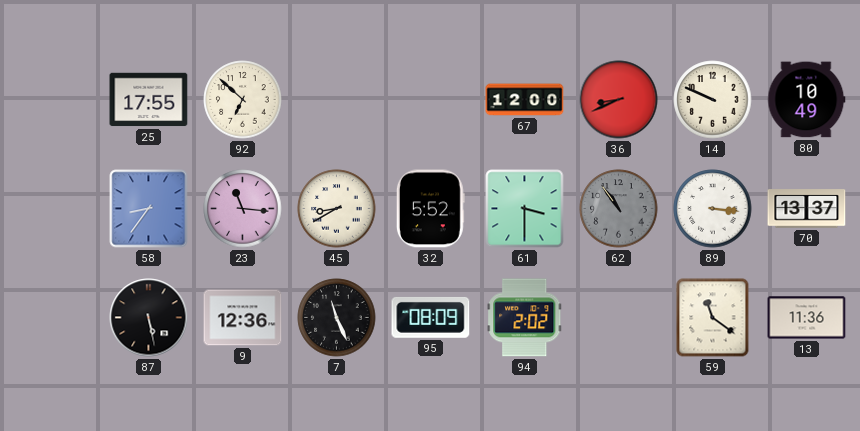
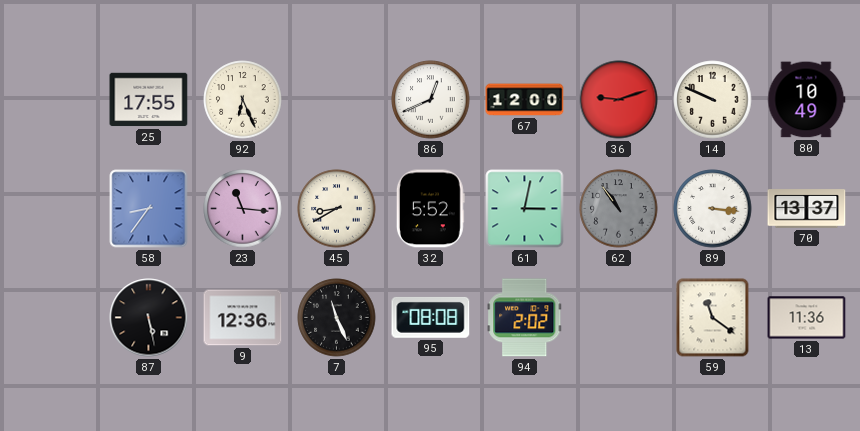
92: 6:52 -> 6:26 (243, 100)
86: none -> 12:41 (431, 100)
36: 8:41 -> 9:12 (619, 100)
61: 3:30 -> 3:02 (525, 209)
95: 08:09 -> 08:08 (431, 317)
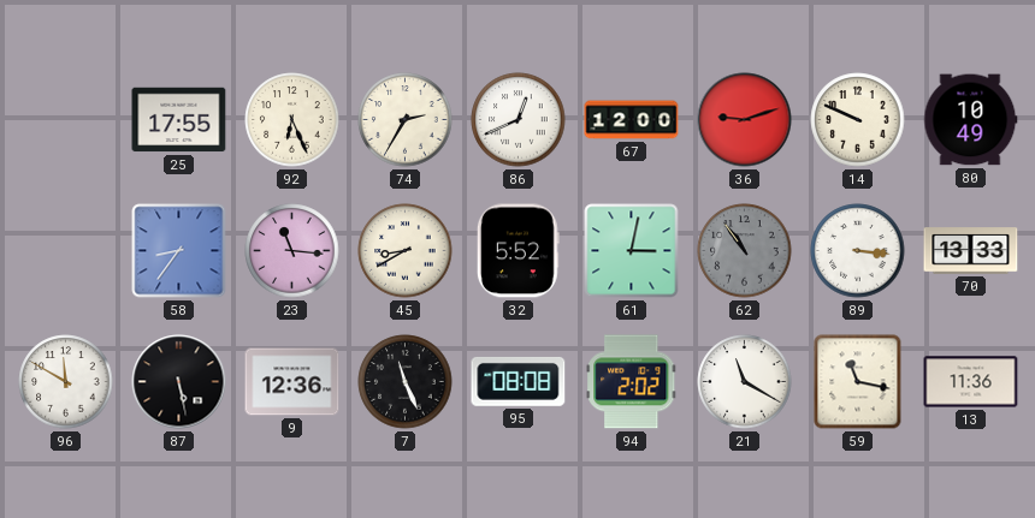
74: none -> 2:35 (406, 120)
70: 13:37 -> 13:33 (971, 251)
96: none -> 11:50 (66, 382)
21: none -> 11:20 (745, 382)
59: 11:21 -> 11:17 (858, 382)
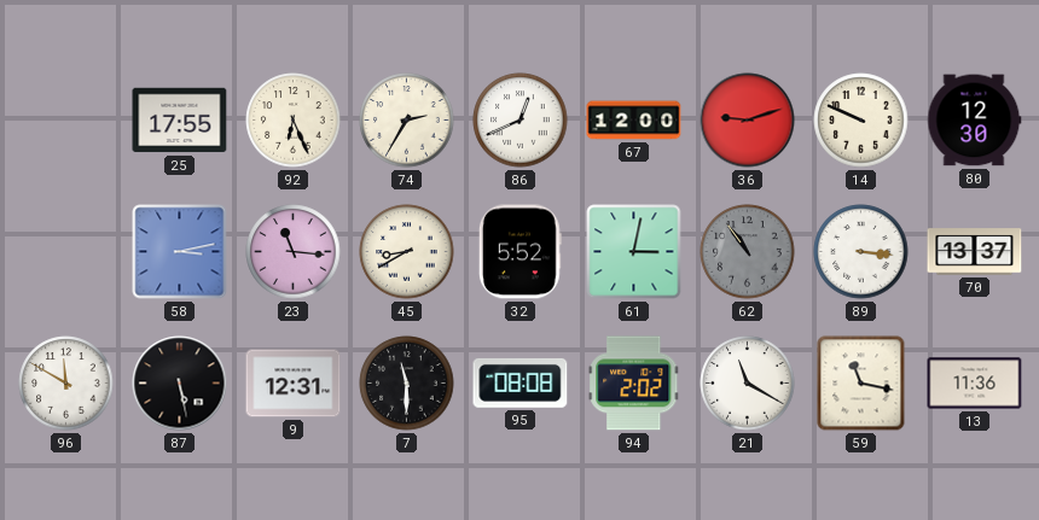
80: 10:49 -> 12:30 (975, 121)
58: 8:36 -> 3:13 (180, 252)
70: 13:33 -> 13:37 (975, 252)
9: 12:36 -> 12:31 (294, 384)
7: 11:26 -> 11:30 (407, 384)
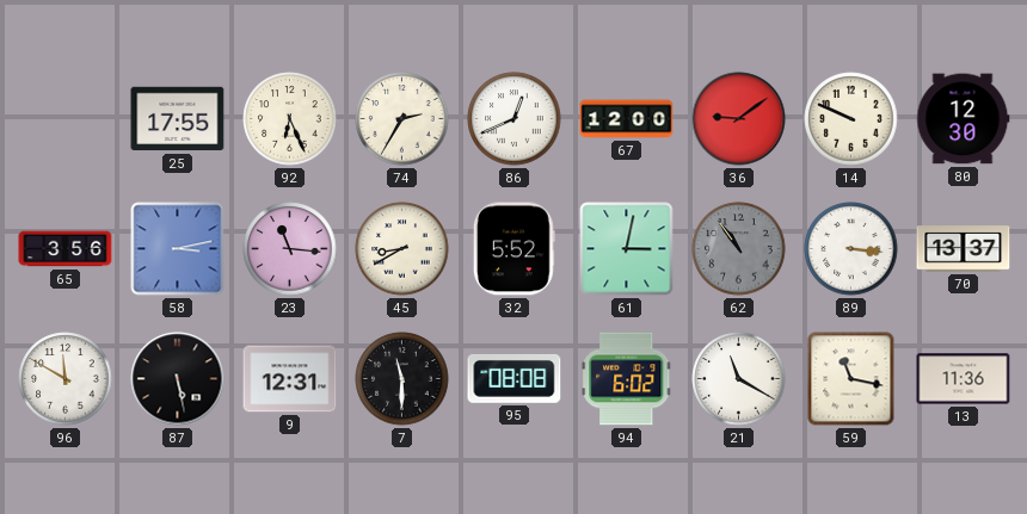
36: 9:12 -> 9:09 (739, 119)
65: none -> 3:56 (66, 249)
94: 2:02 -> 6:02 (627, 379)
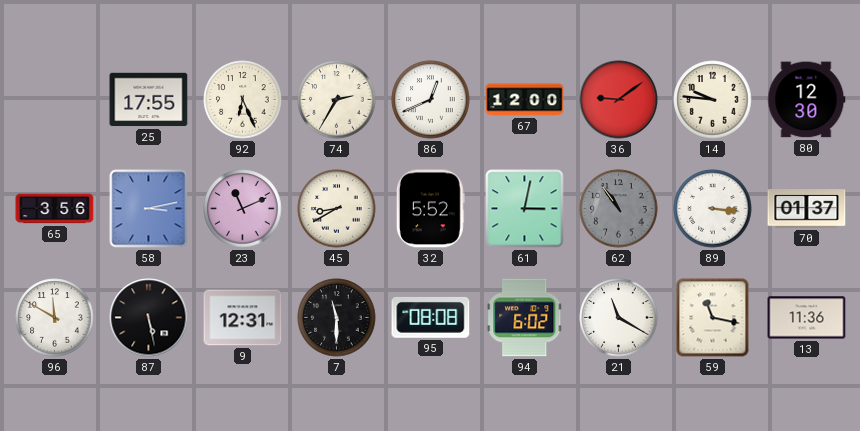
14: 9:49 -> 9:46 (713, 100)
23: 11:16 -> 11:11 (243, 209)
70: 13:37 -> 01:37 (807, 209)
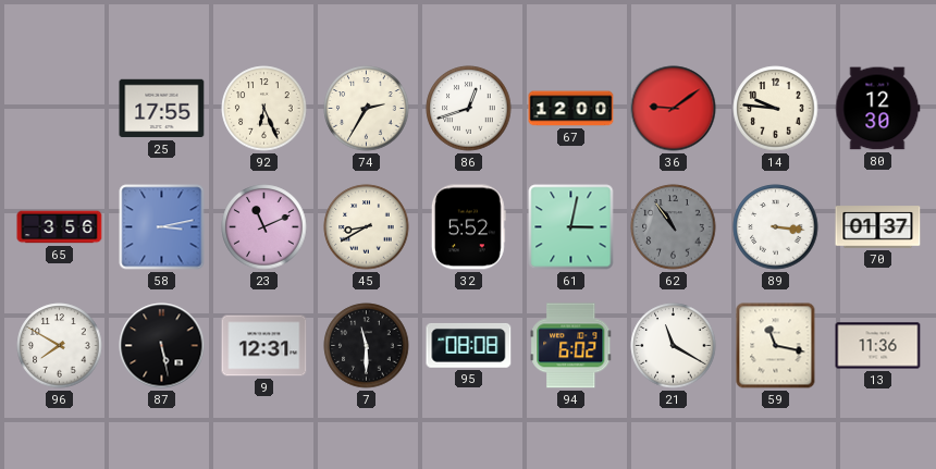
86: 12:41 -> 12:42 (469, 109)
96: 11:50 -> 7:50 (60, 346)
